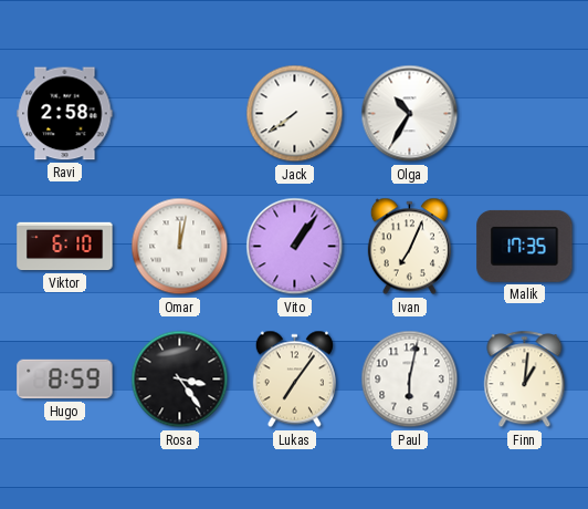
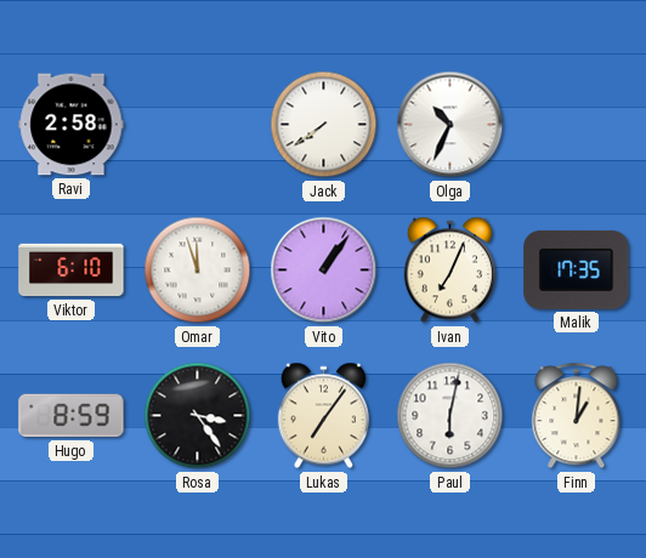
Olga: 10:35 -> 10:34 (450, 125)
Omar: 12:02 -> 11:57 (198, 271)
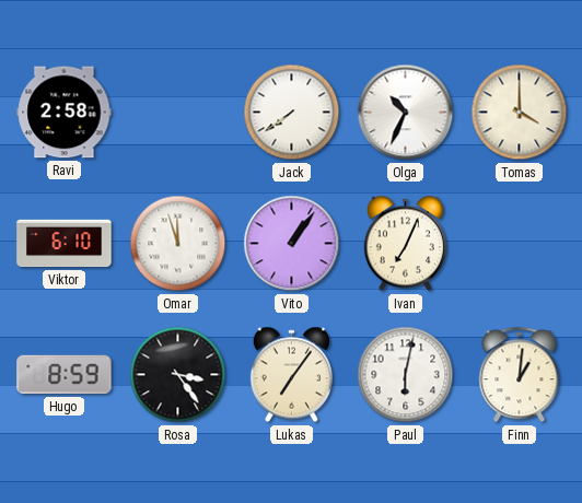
Tomas: none -> 4:00 (520, 113)
Malik: 17:35 -> none (577, 269)
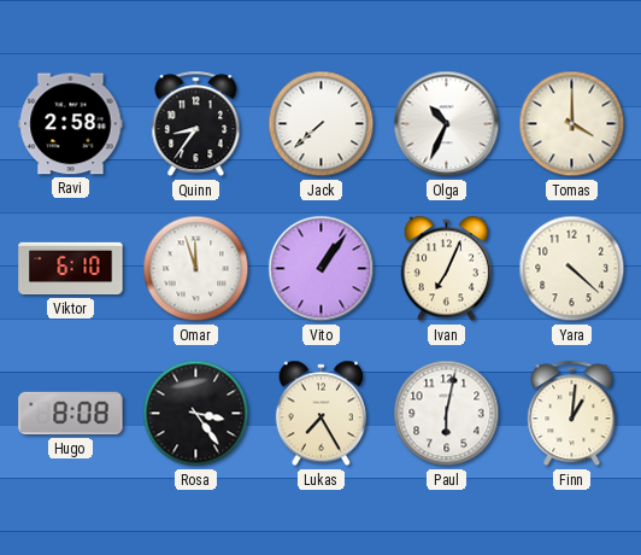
Quinn: none -> 8:36 (196, 124)
Jack: 7:39 -> 7:38 (322, 124)
Yara: none -> 4:22 (572, 269)
Hugo: 8:59 -> 8:08 (71, 414)
Lukas: 7:06 -> 7:25 (320, 414)
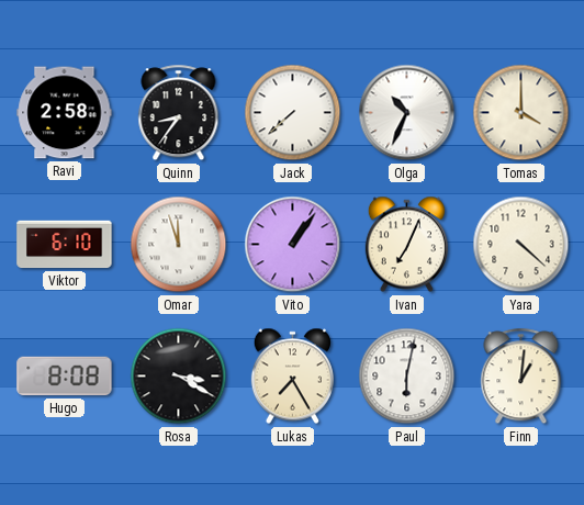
Rosa: 3:24 -> 3:20 (179, 377)
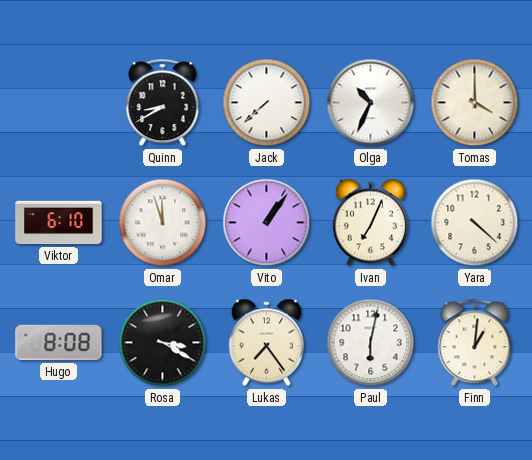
Ravi: 2:58 -> none (65, 113)
Quinn: 8:36 -> 8:40 (163, 103)
Lukas: 7:25 -> 7:24 (266, 343)
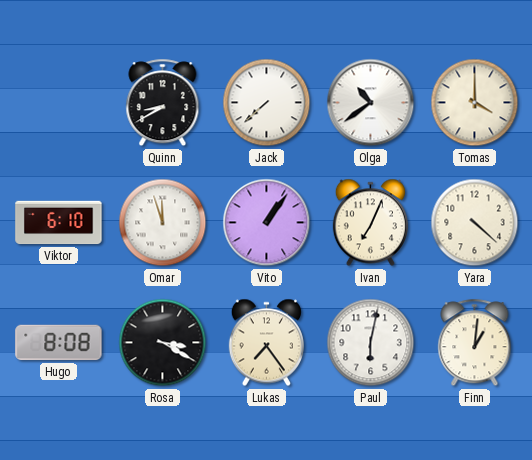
Olga: 10:34 -> 10:39 (371, 103)
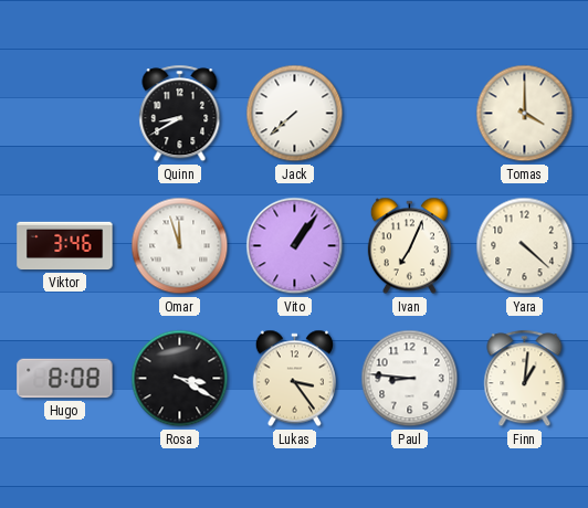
Olga: 10:39 -> none (371, 103)
Viktor: 6:10 -> 3:46 (65, 246)
Lukas: 7:24 -> 3:24 (294, 379)
Paul: 6:02 -> 8:46 (410, 379)
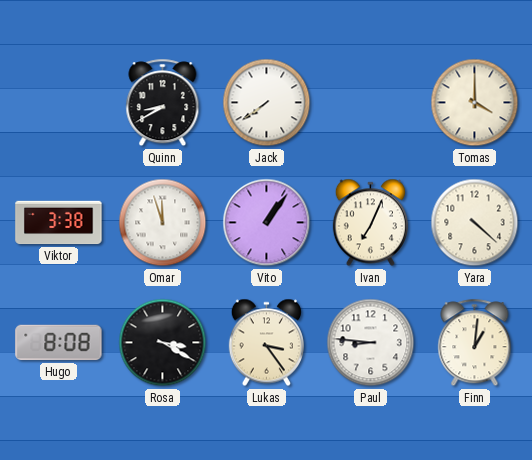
Jack: 7:38 -> 7:39 (267, 103)
Viktor: 3:46 -> 3:38 (59, 223)
